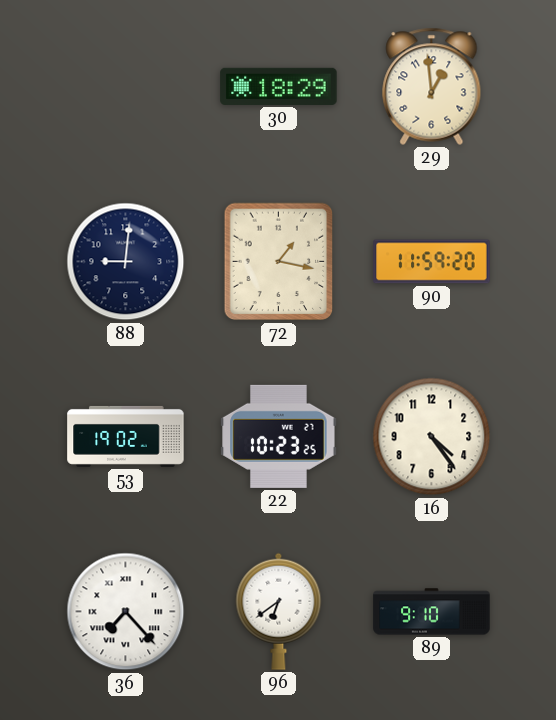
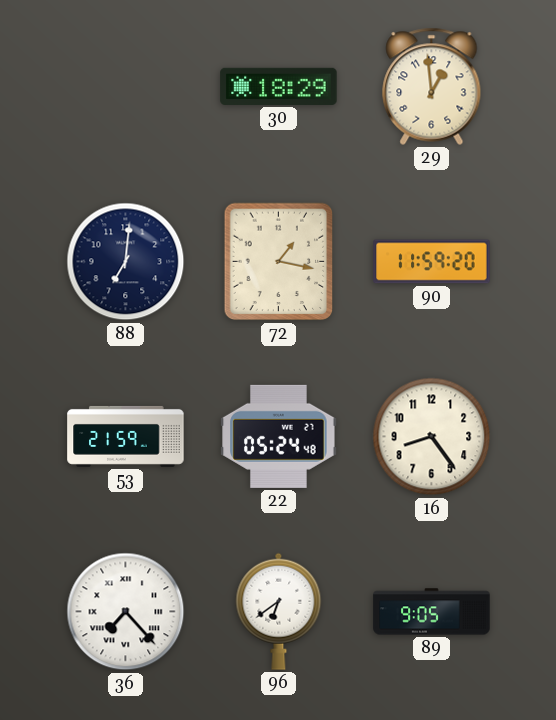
88: 9:01 -> 7:01 (126, 262)
53: 19:02 -> 21:59 (126, 436)
22: 10:23 -> 05:24 (279, 436)
16: 4:24 -> 8:24 (432, 437)
89: 9:10 -> 9:05 (432, 612)
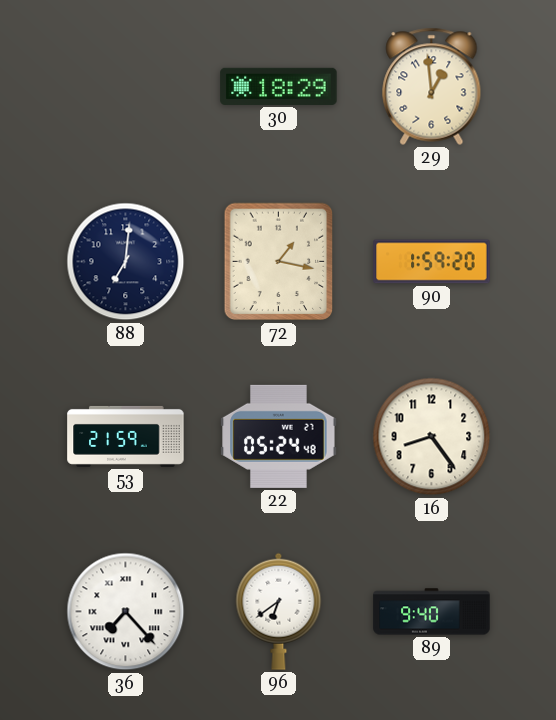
90: 11:59 -> 1:59 (432, 262)
89: 9:05 -> 9:40 (432, 612)
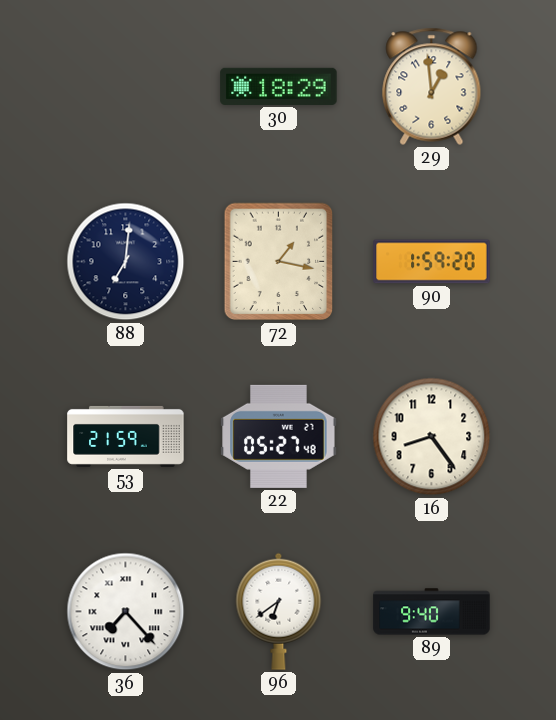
22: 05:24 -> 05:27 (279, 436)
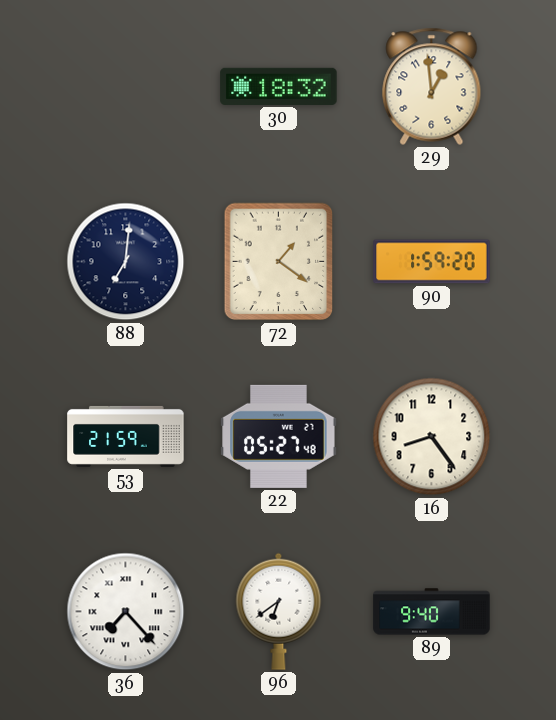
30: 18:29 -> 18:32 (279, 86)
72: 1:17 -> 1:21 (279, 262)
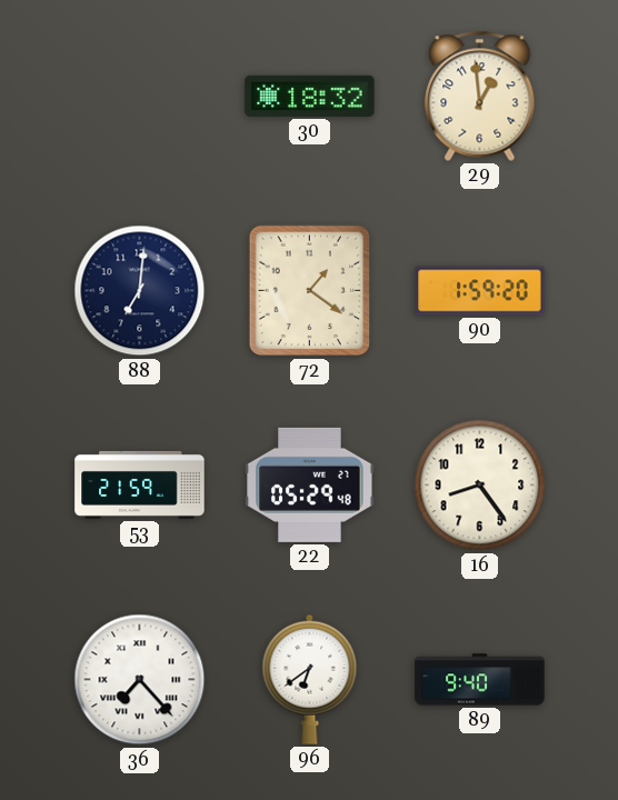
22: 05:27 -> 05:29 (310, 484)
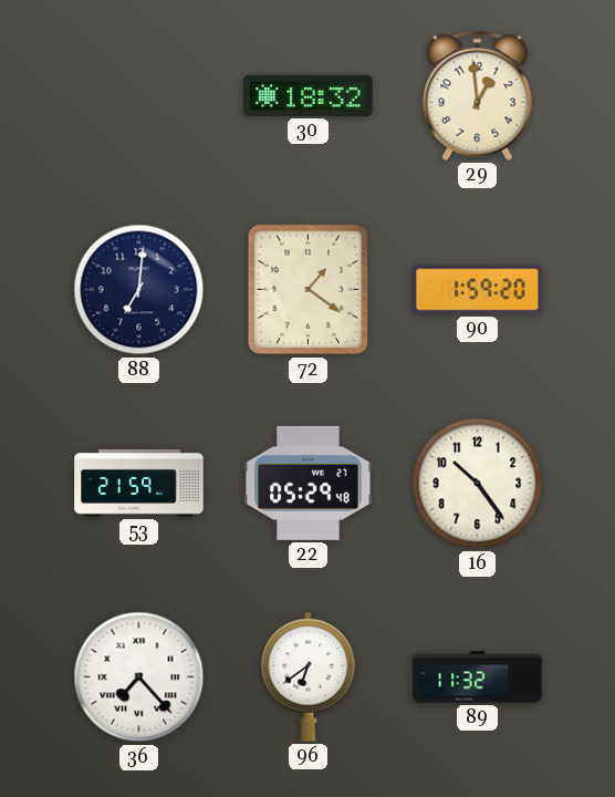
16: 8:24 -> 10:24 (478, 484)
89: 9:40 -> 11:32 (478, 677)
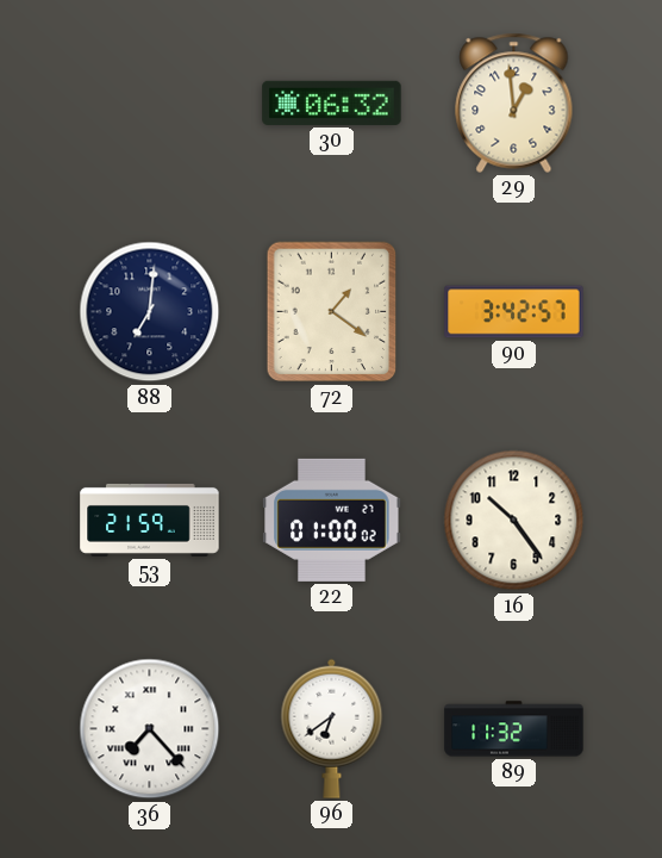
30: 18:32 -> 06:32 (332, 102)
90: 1:59 -> 3:42 (514, 312)
22: 05:29 -> 01:00 (332, 520)
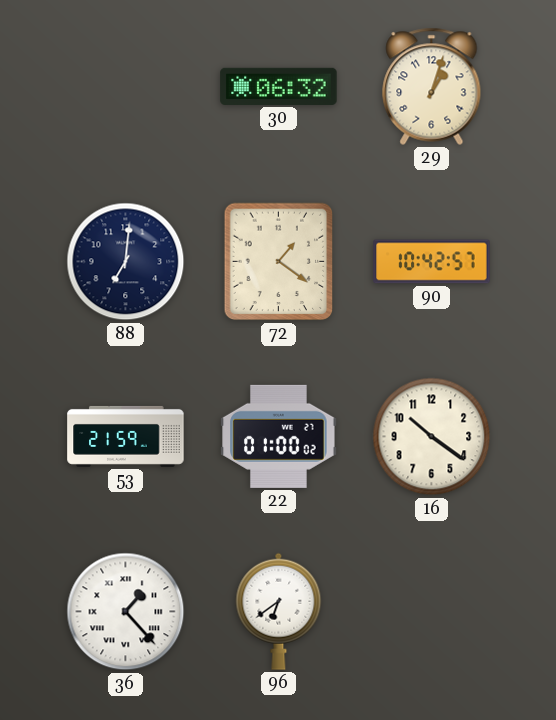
29: 12:59 -> 1:03 (432, 86)
90: 3:42 -> 10:42 (432, 262)
16: 10:24 -> 10:21 (432, 437)
36: 7:23 -> 1:23 (126, 612)
89: 11:32 -> none (514, 729)
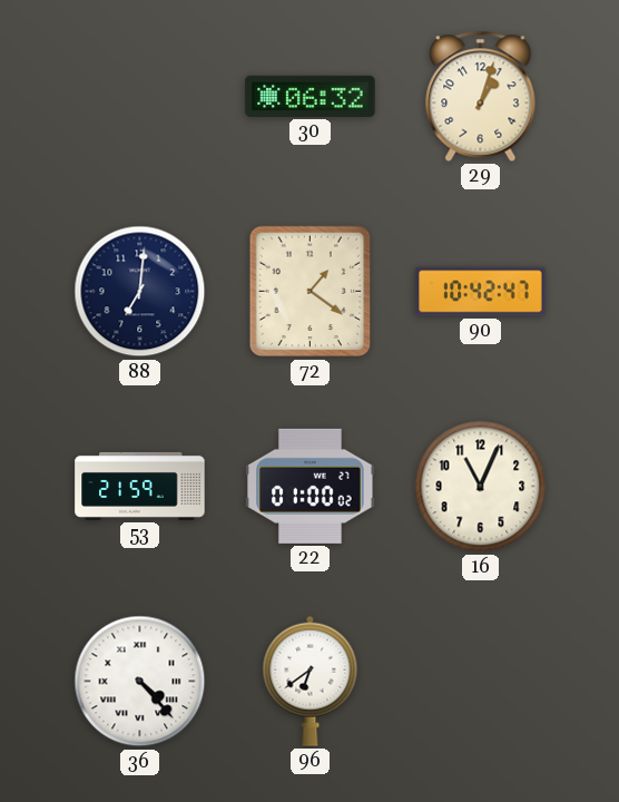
90: 10:42:57 -> 10:42:47 (481, 292)
16: 10:21 -> 11:04 (481, 487)
36: 1:23 -> 4:23 (140, 682)
